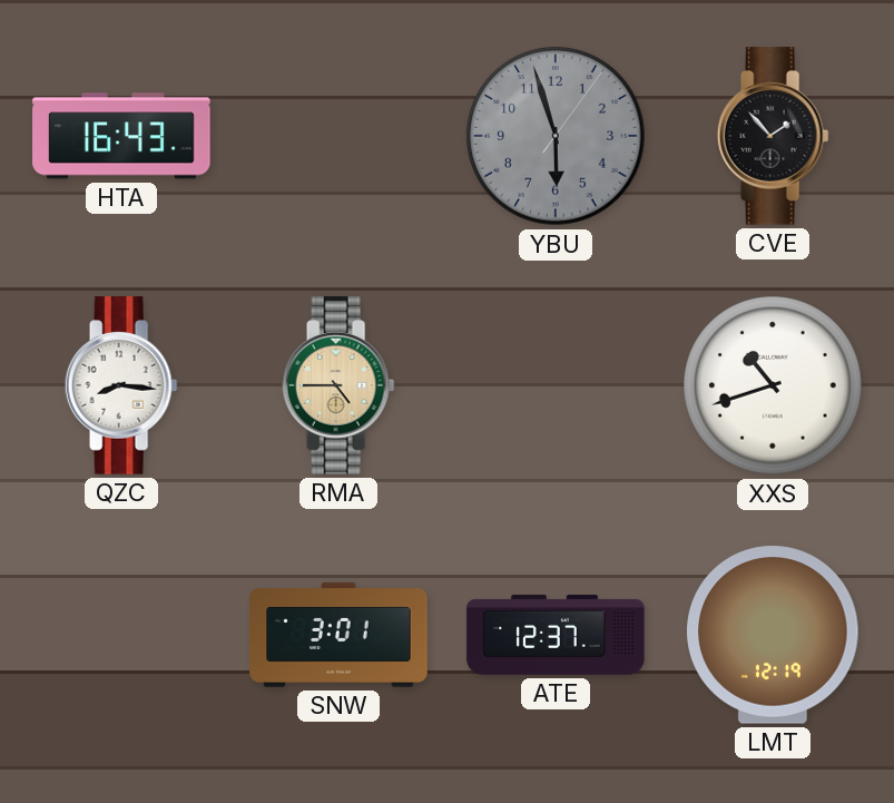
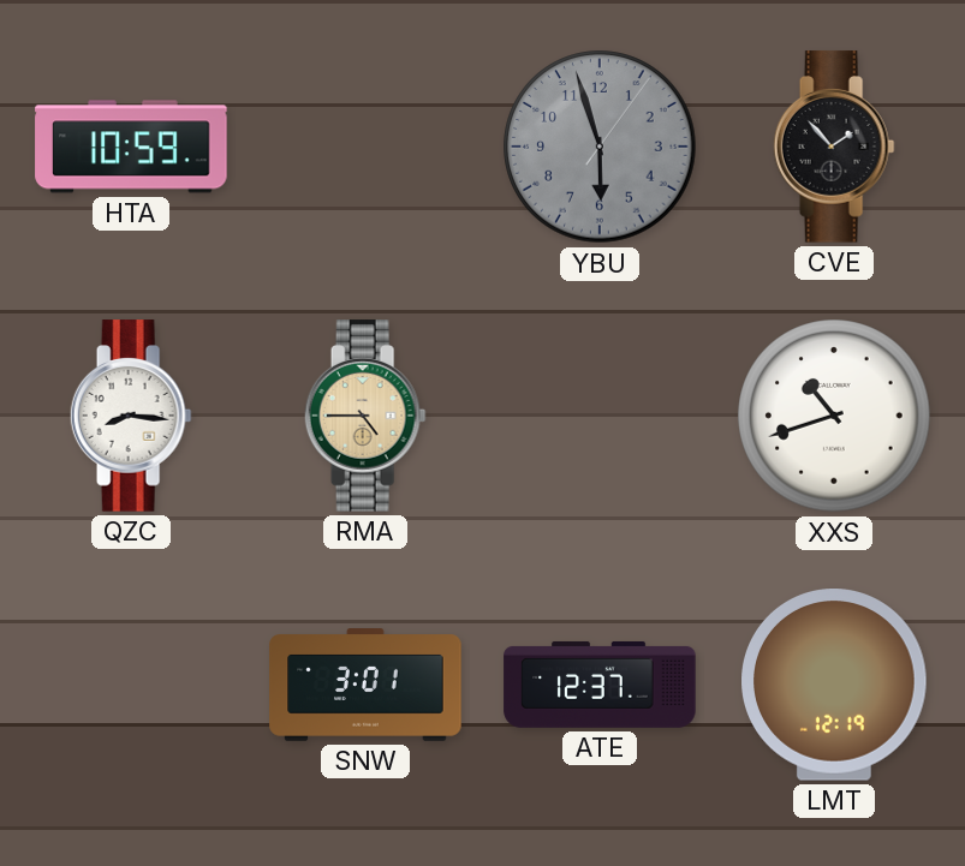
HTA: 16:43 -> 10:59 (131, 147)
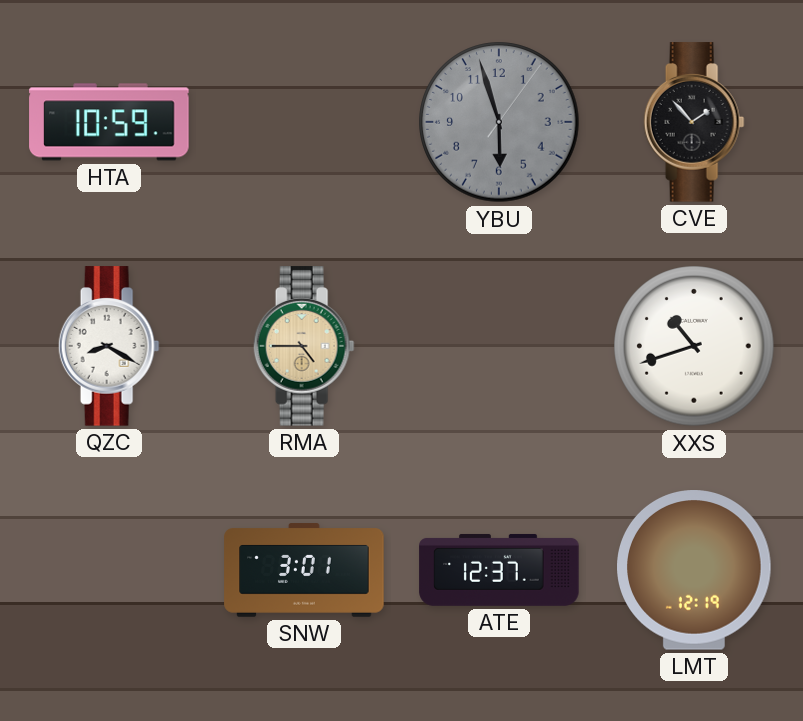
QZC: 8:16 -> 8:20 (109, 346)
